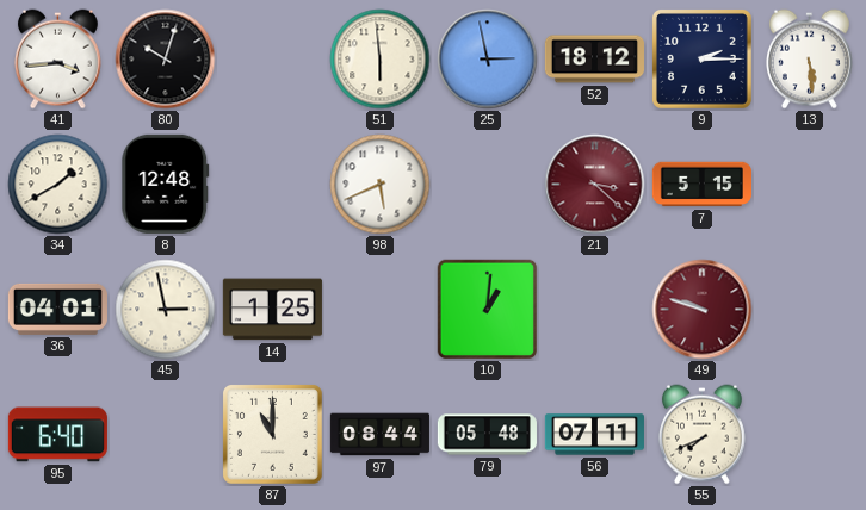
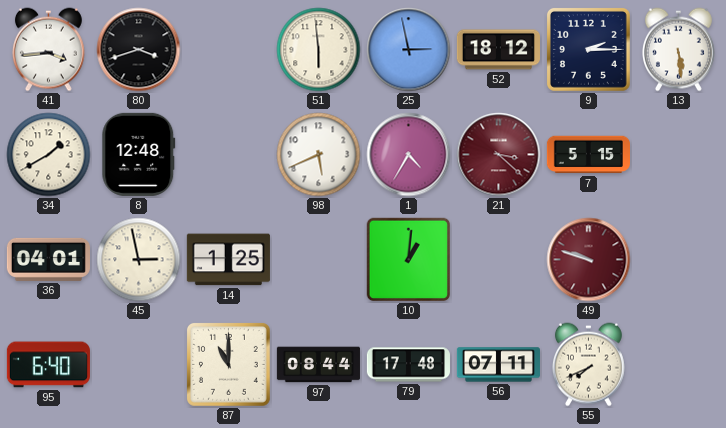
80: 10:03 -> 3:42 (139, 50)
1: none -> 4:35 (409, 155)
79: 05:48 -> 17:48 (408, 365)
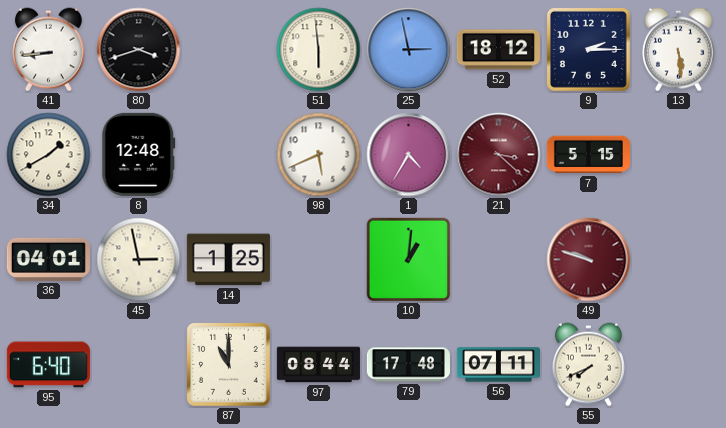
41: 3:44 -> 8:44 (48, 50)
